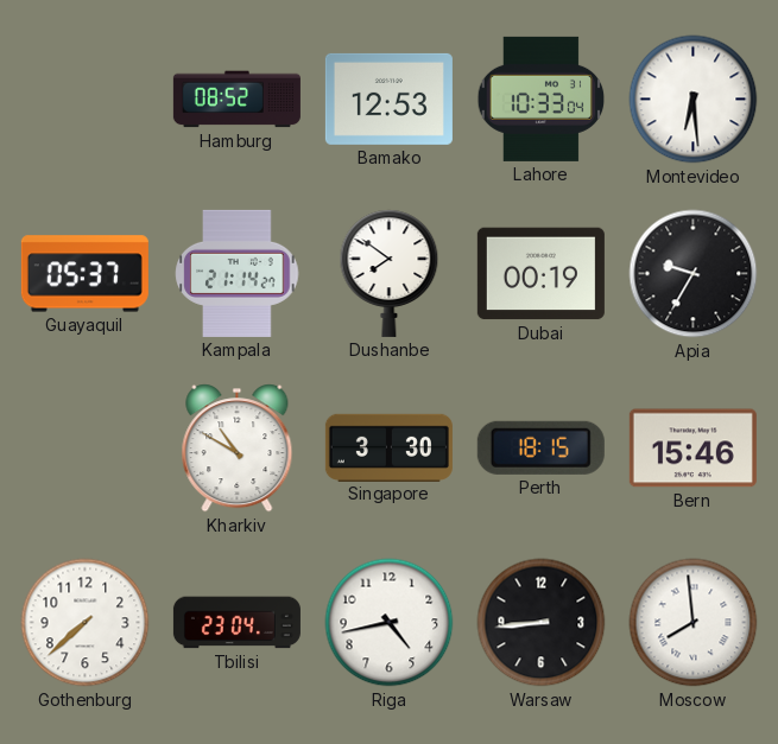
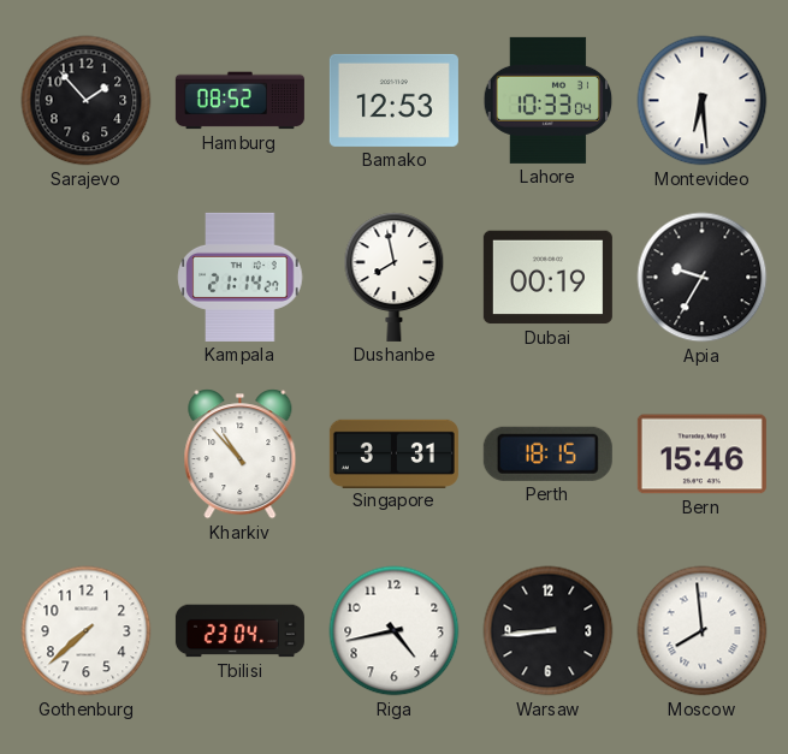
Sarajevo: none -> 1:53 (87, 101)
Guayaquil: 05:37 -> none (84, 274)
Dushanbe: 7:51 -> 7:58 (395, 277)
Kharkiv: 10:50 -> 10:53 (241, 455)
Singapore: 3:30 -> 3:31 (393, 453)
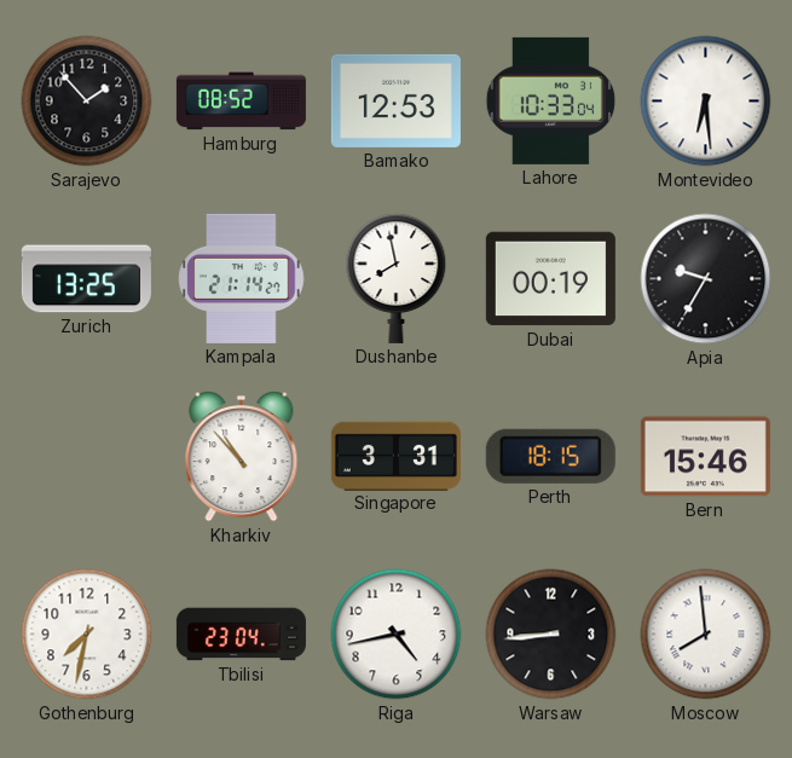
Zurich: none -> 13:25 (86, 279)
Gothenburg: 7:38 -> 7:32 (87, 635)
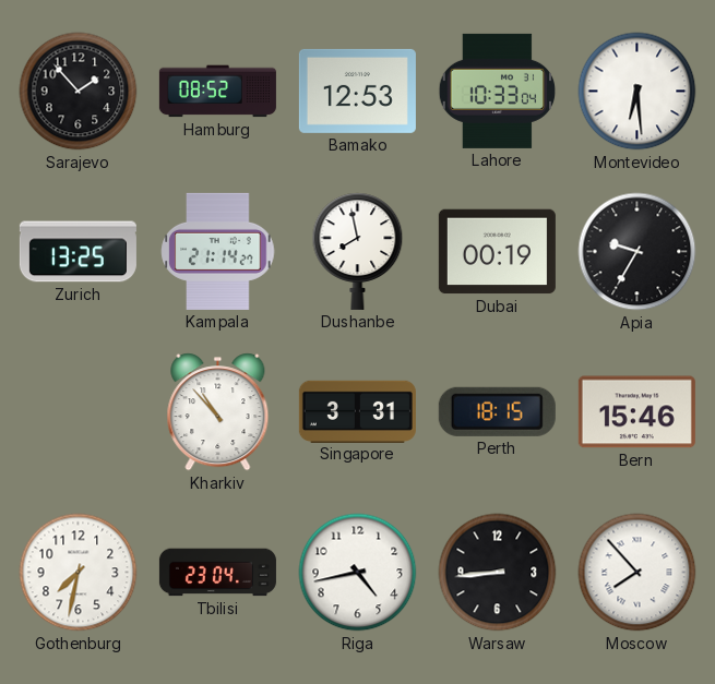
Moscow: 7:59 -> 7:53 (637, 573)
